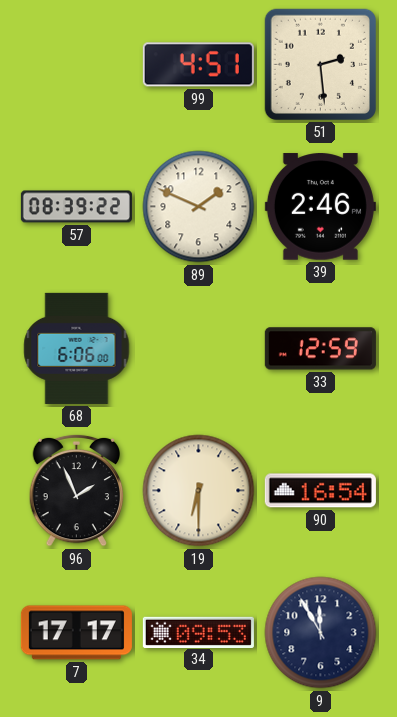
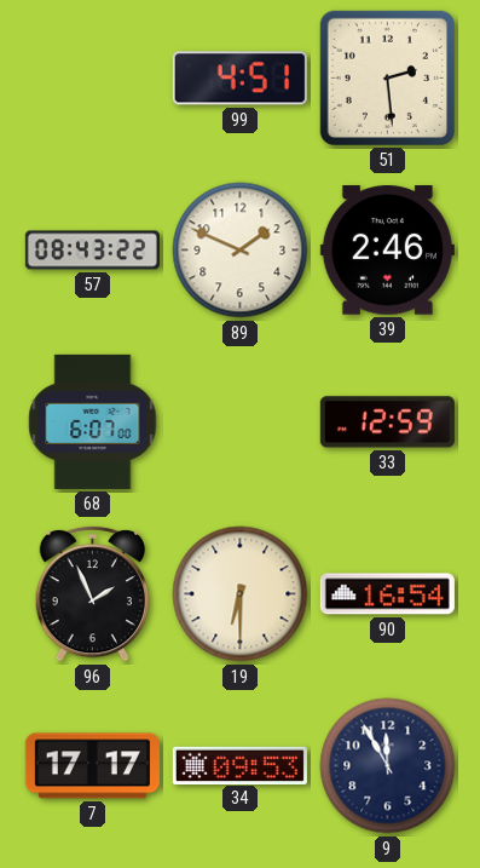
57: 08:39 -> 08:43 (92, 251)
68: 6:06 -> 6:07 (93, 421)
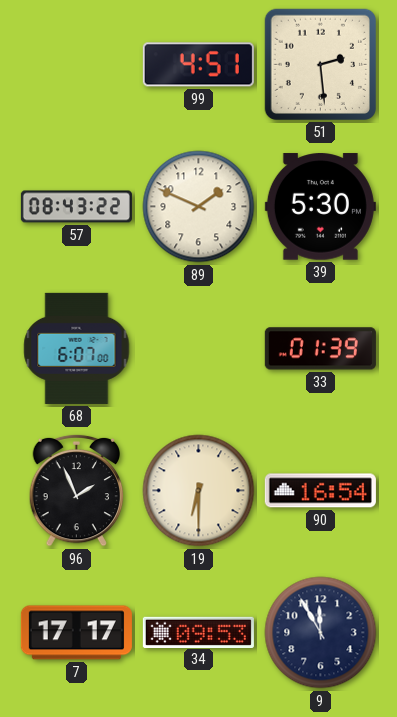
39: 2:46 -> 5:30 (320, 207)
33: 12:59 -> 01:39 (320, 349)
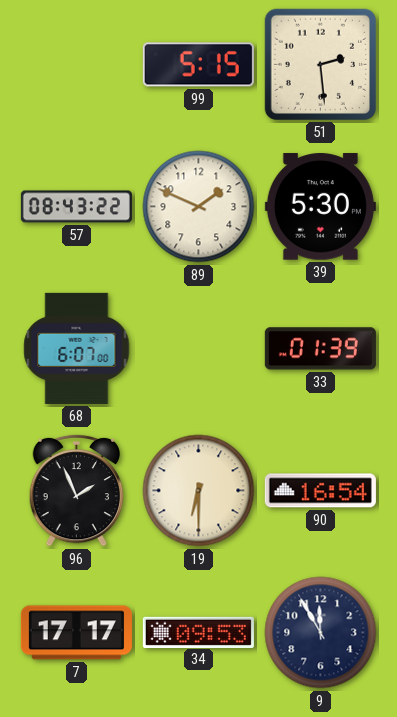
99: 4:51 -> 5:15 (198, 65)
